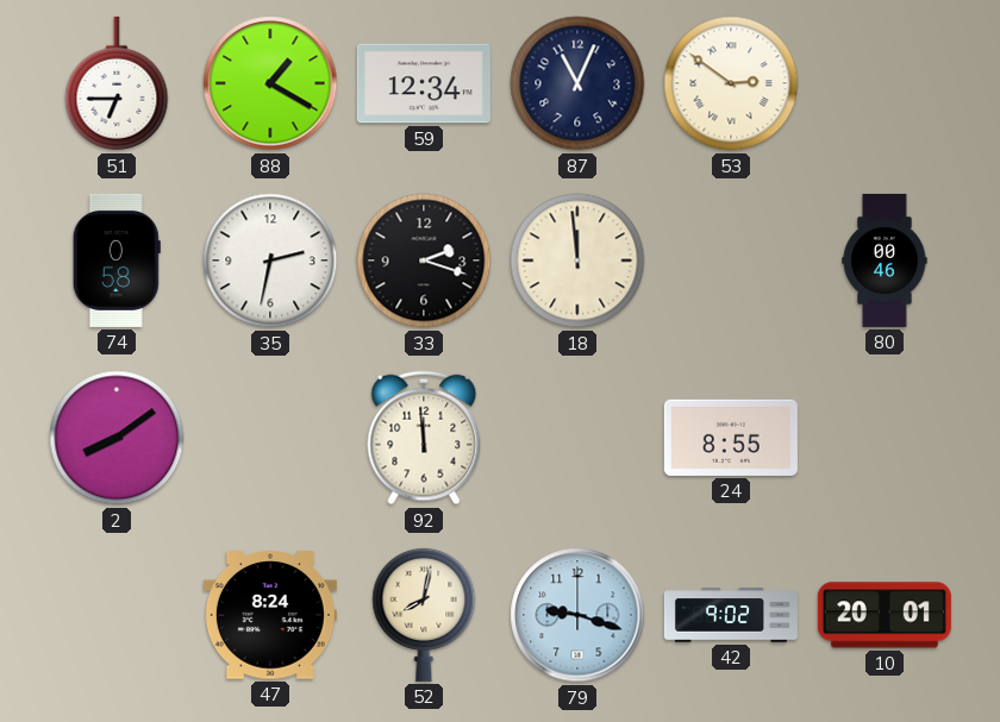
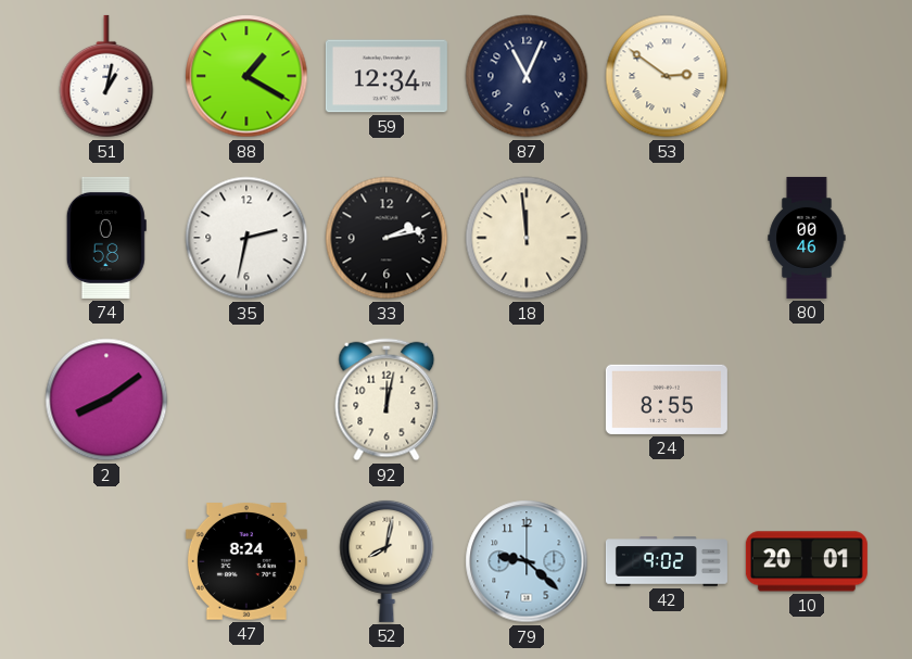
51: 6:45 -> 1:02 (106, 76)
33: 2:18 -> 2:13 (387, 238)
92: 11:59 -> 12:02 (387, 400)
79: 9:18 -> 9:22 (527, 561)
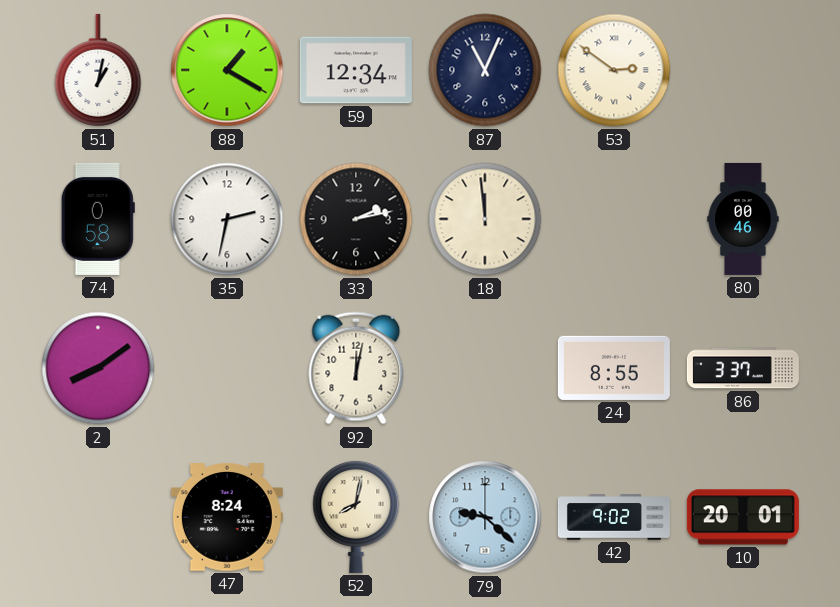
86: none -> 3:37 (743, 368)
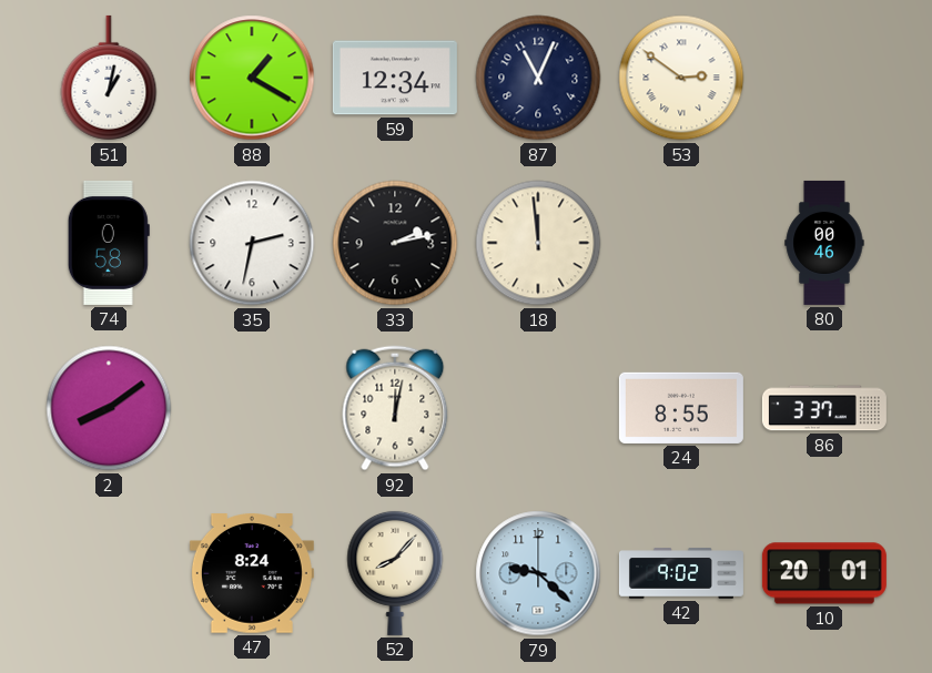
52: 8:02 -> 8:07 (395, 572)
